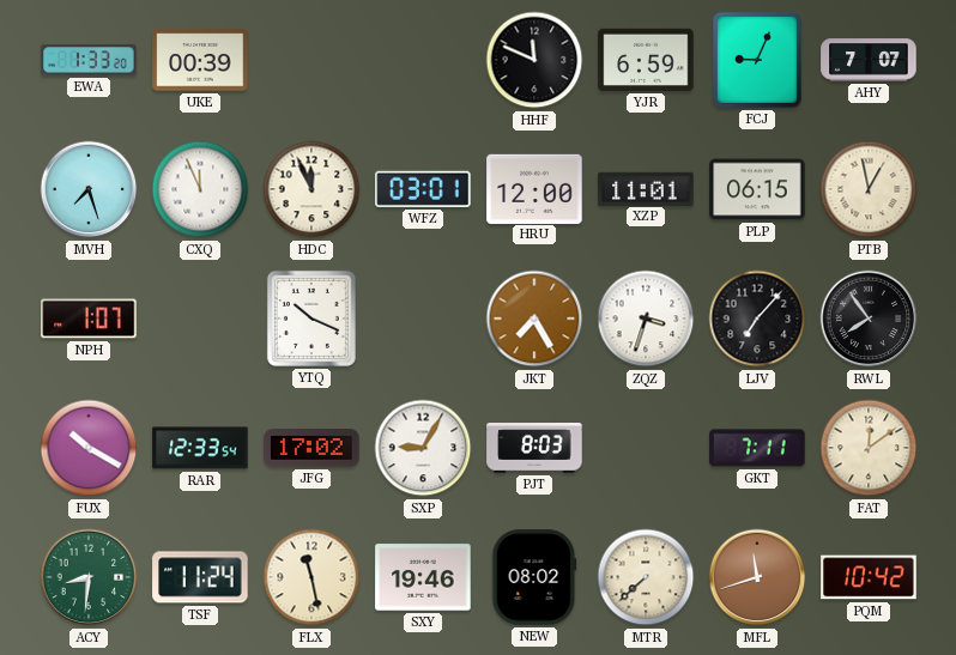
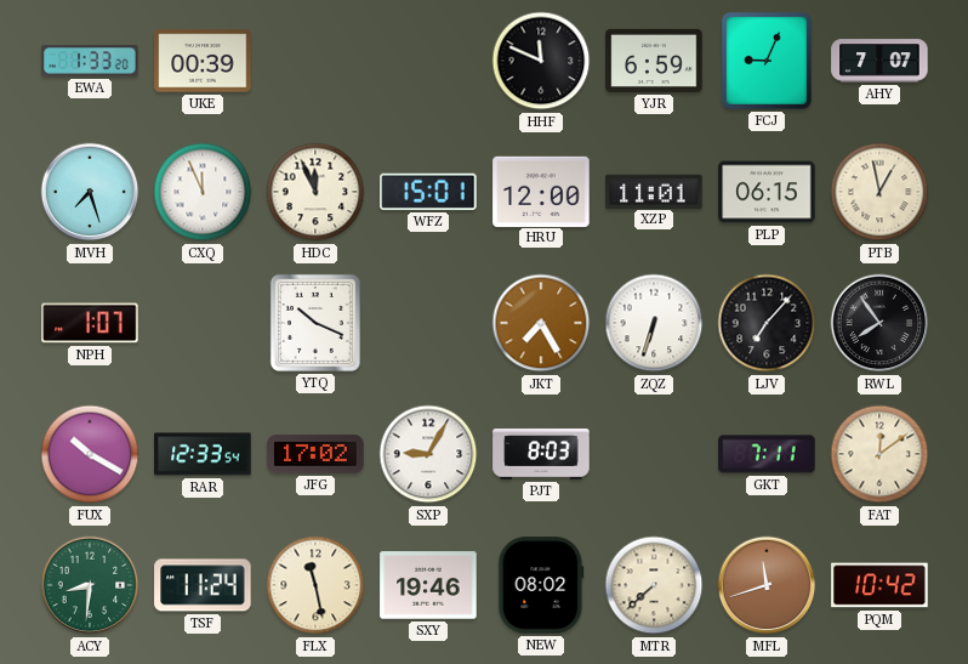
WFZ: 03:01 -> 15:01 (428, 192)
ZQZ: 3:33 -> 6:33 (654, 323)
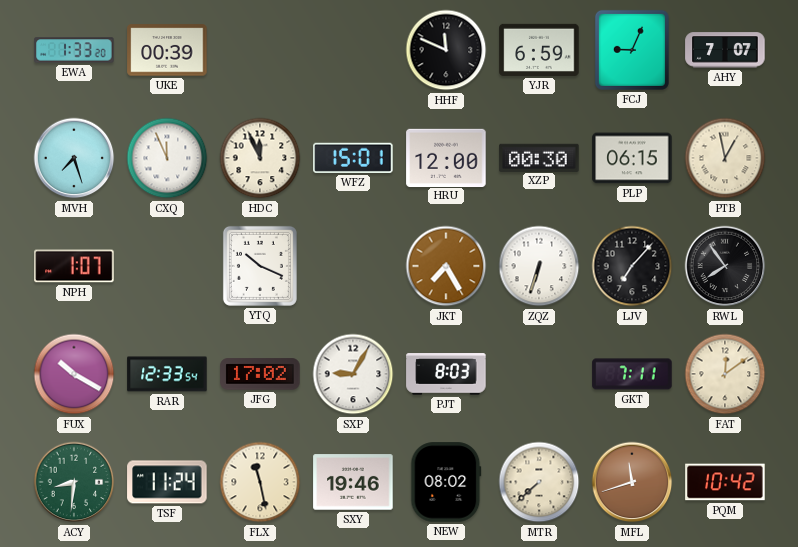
XZP: 11:01 -> 00:30 (539, 157)
